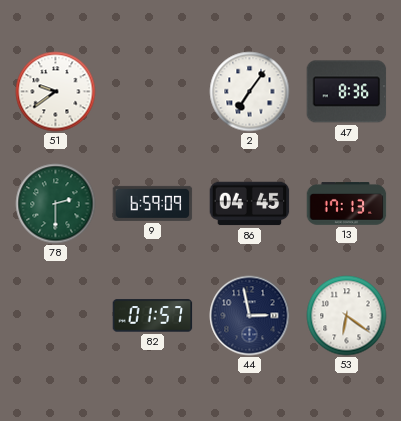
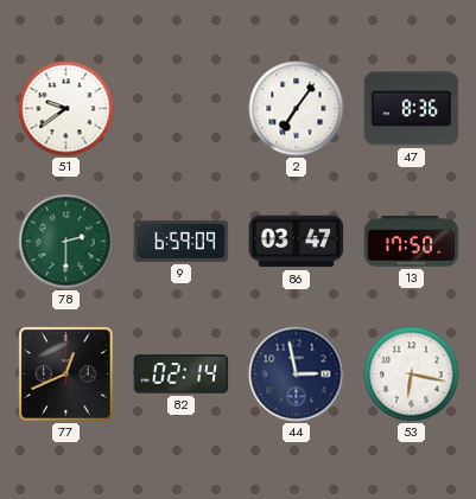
86: 04:45 -> 03:47 (297, 242)
13: 17:13 -> 17:50 (412, 242)
77: none -> 12:41 (66, 375)
82: 01:57 -> 02:14 (182, 375)
53: 6:21 -> 6:17 (412, 375)
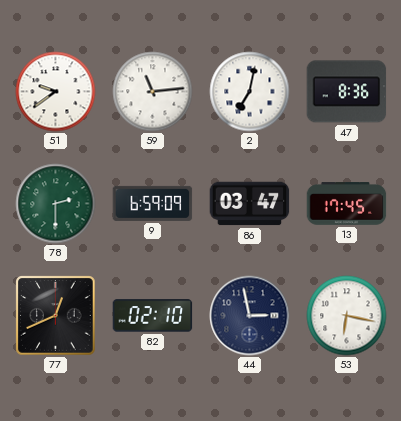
59: none -> 11:14 (153, 92)
2: 7:06 -> 7:02 (250, 92)
13: 17:50 -> 17:45 (347, 204)
82: 02:14 -> 02:10 (153, 316)
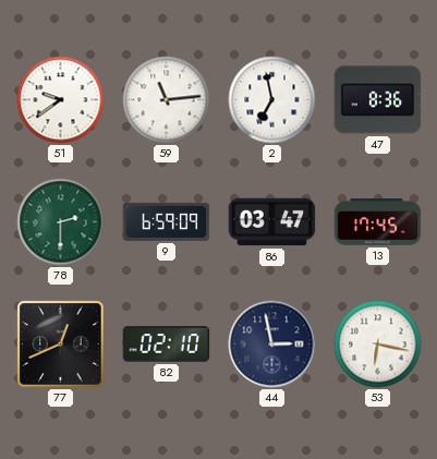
2: 7:02 -> 6:58 (272, 100)
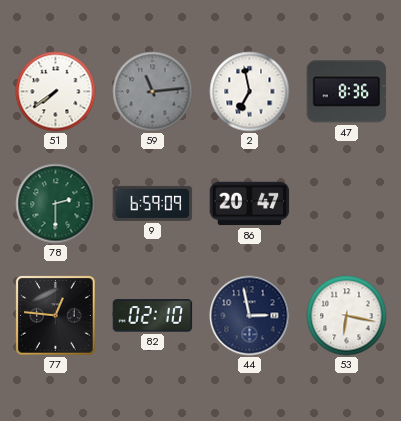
51: 9:39 -> 7:39 (56, 92)
59 dial: white -> grey (153, 92)
86: 03:47 -> 20:47 (250, 204)
13: 17:45 -> none (378, 222)
77: 12:41 -> 12:46 (56, 316)
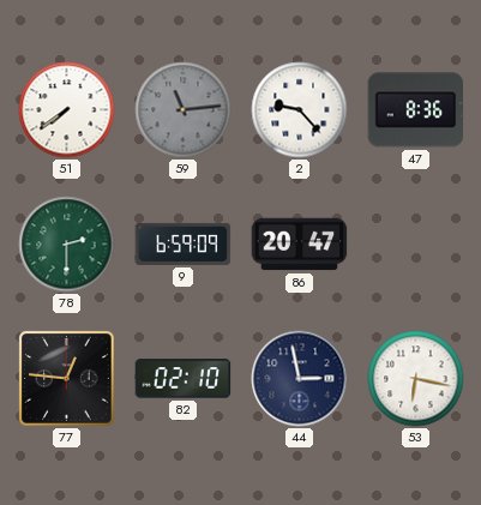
2: 6:58 -> 9:23 (300, 110)
